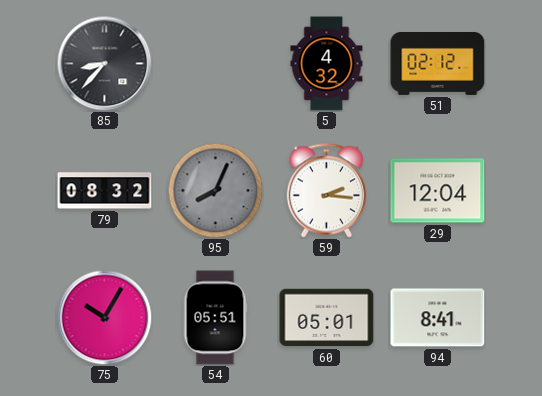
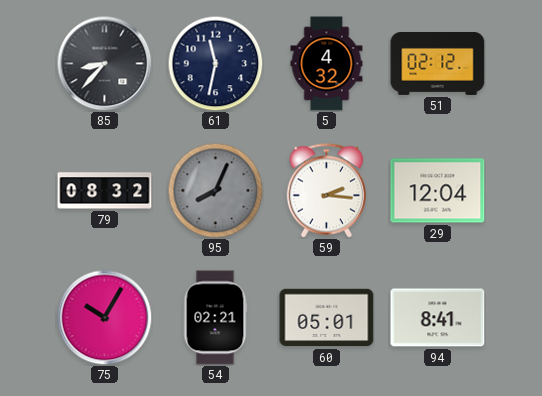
61: none -> 11:32 (215, 63)
54: 05:51 -> 02:21 (215, 318)
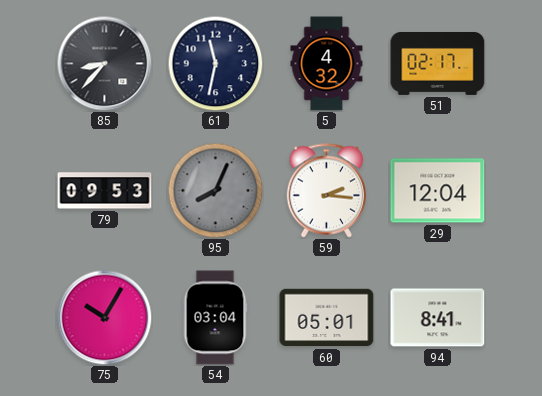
51: 02:12 -> 02:17 (438, 63)
79: 08:32 -> 09:53 (105, 191)
54: 02:21 -> 03:04 (215, 318)
